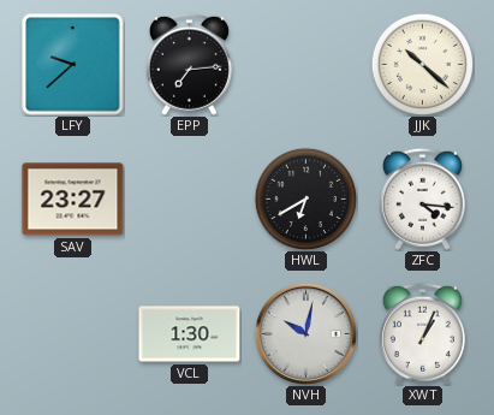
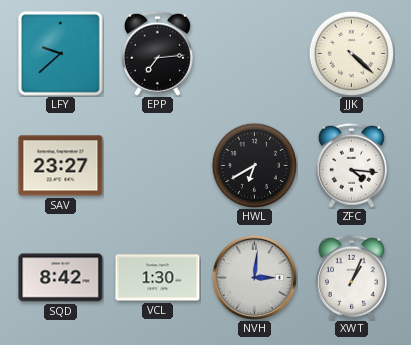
JJK: 10:22 -> 4:22 (351, 53)
SQD: none -> 8:42 (61, 278)
NVH: 10:02 -> 3:01 (254, 277)
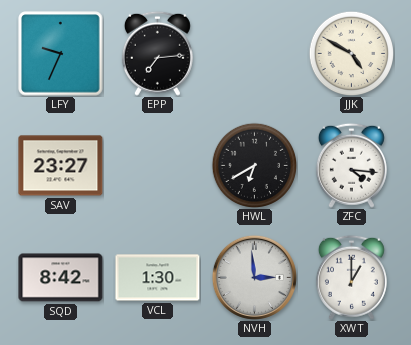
LFY: 9:38 -> 9:34 (61, 54)
JJK: 4:22 -> 4:50 (351, 53)
NVH: 3:01 -> 2:59 (254, 277)
XWT: 1:04 -> 1:00 (351, 277)
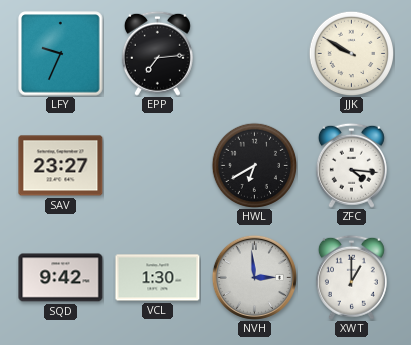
JJK: 4:50 -> 9:50 (351, 53)
SQD: 8:42 -> 9:42 (61, 278)
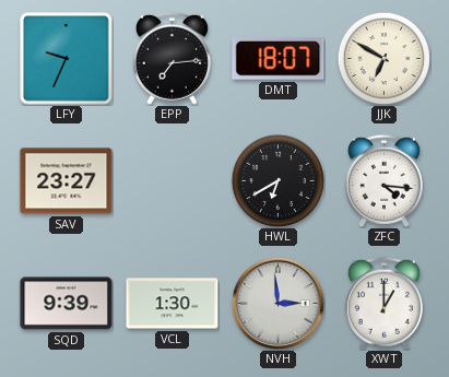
DMT: none -> 18:07 (279, 58)
JJK: 9:50 -> 6:50 (383, 58)
SQD: 9:42 -> 9:39 (67, 304)
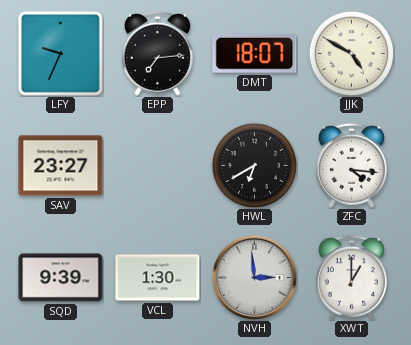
JJK: 6:50 -> 4:50 (351, 53)
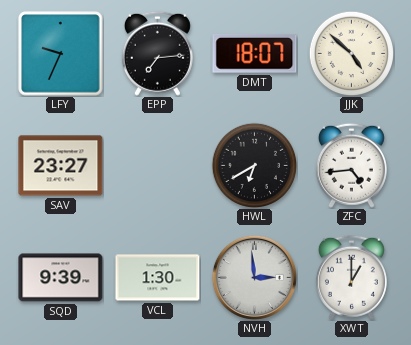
JJK: 4:50 -> 4:52 (351, 53)
ZFC: 4:16 -> 4:44 (351, 165)
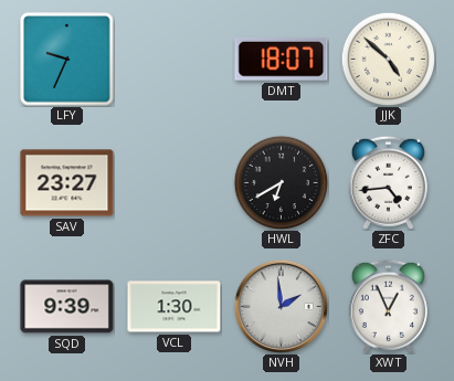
EPP: 7:14 -> none (157, 53)
NVH: 2:59 -> 1:59 (281, 306)
XWT: 1:00 -> 12:56 (388, 306)
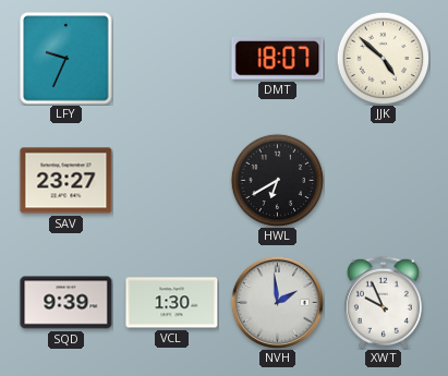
ZFC: 4:44 -> none (388, 182)
XWT: 12:56 -> 9:56 (383, 302)
